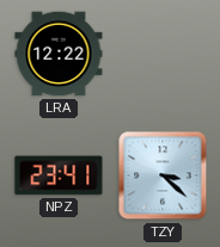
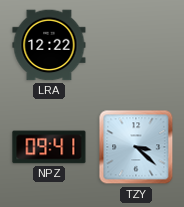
NPZ: 23:41 -> 09:41 (49, 147)
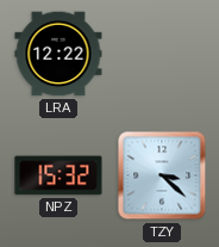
NPZ: 09:41 -> 15:32 (58, 175)
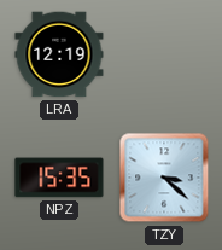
LRA: 12:22 -> 12:19 (59, 54)
NPZ: 15:32 -> 15:35 (59, 178)
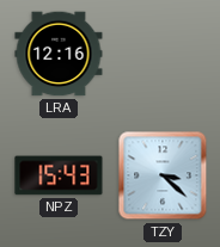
LRA: 12:19 -> 12:16 (59, 54)
NPZ: 15:35 -> 15:43 (59, 175)
